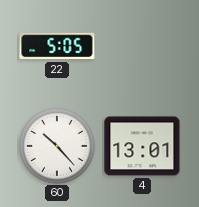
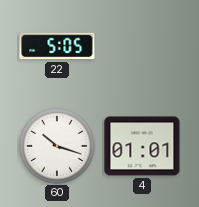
60: 10:23 -> 10:18 (57, 146)
4: 13:01 -> 01:01 (142, 146)
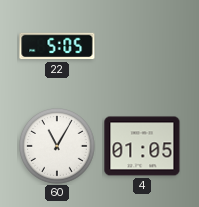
60: 10:18 -> 11:05 (57, 146)
4: 01:01 -> 01:05 (142, 146)
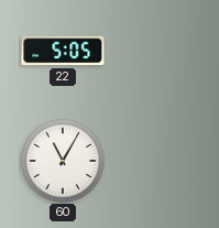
4: 01:05 -> none (142, 146)
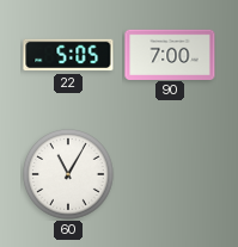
90: none -> 7:00 (170, 54)
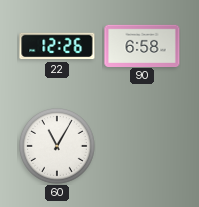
22: 5:05 -> 12:26 (57, 46)
90: 7:00 -> 6:58 (142, 45)
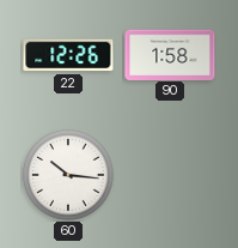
90: 6:58 -> 1:58 (170, 54)
60: 11:05 -> 10:16 (68, 175)
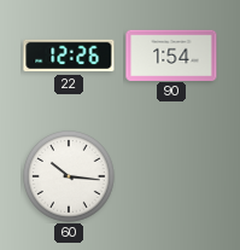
90: 1:58 -> 1:54 (171, 54)
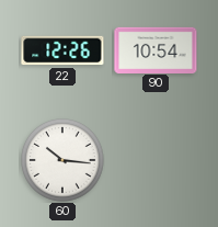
90: 1:54 -> 10:54 (156, 49)
